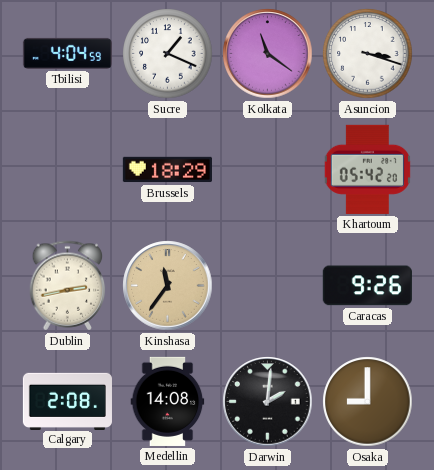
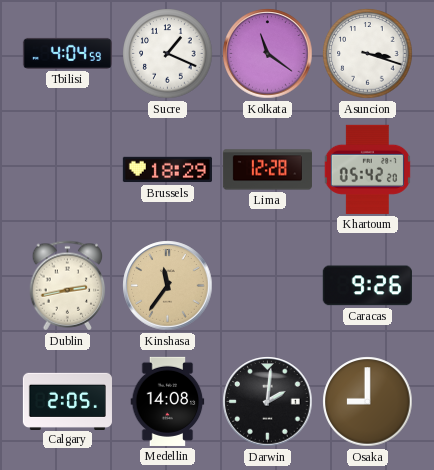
Lima: none -> 12:28 (267, 170)
Calgary: 2:08 -> 2:05 (67, 401)
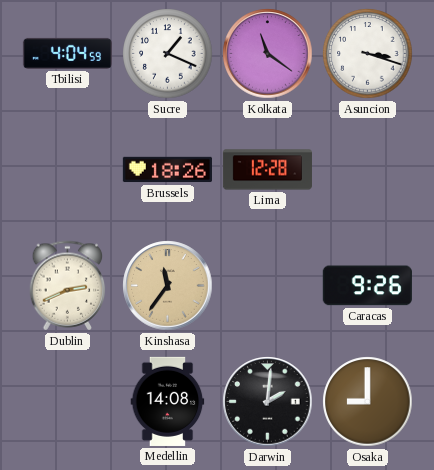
Brussels: 18:29 -> 18:26 (167, 170)
Khartoum: 05:42 -> none (367, 169)
Dublin: 2:43 -> 2:41 (68, 286)
Calgary: 2:05 -> none (67, 401)
